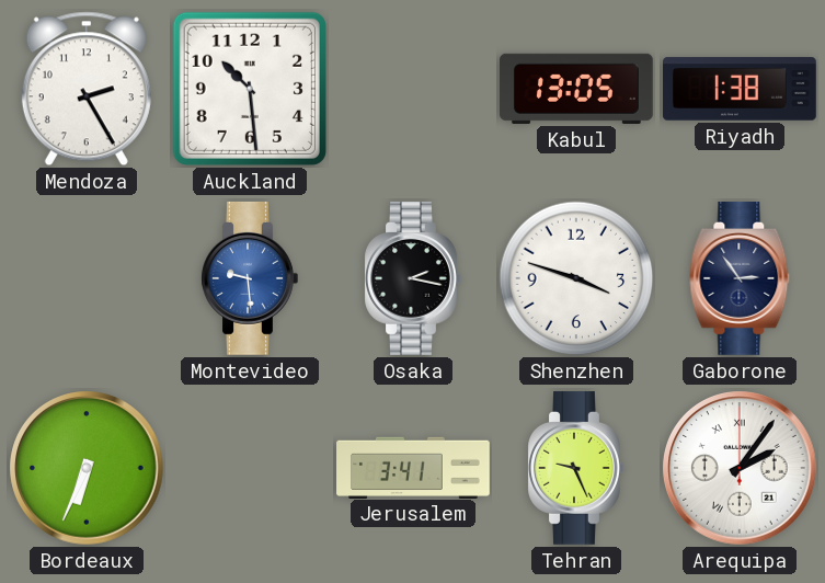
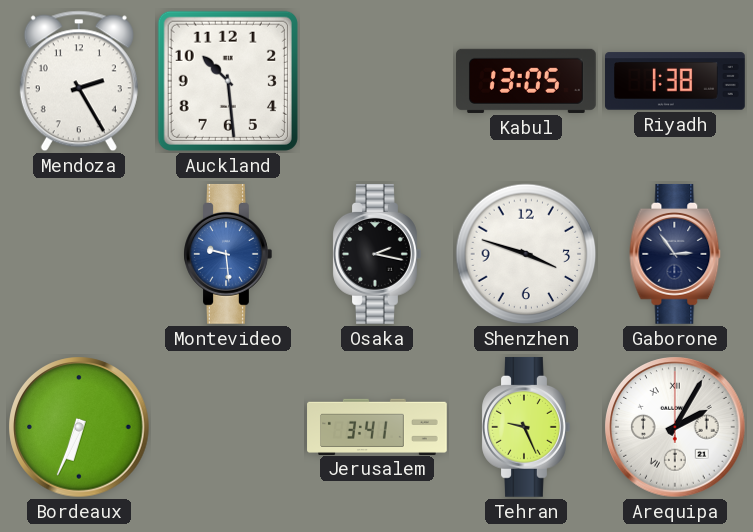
Arequipa: 2:06 -> 2:05 (675, 427)
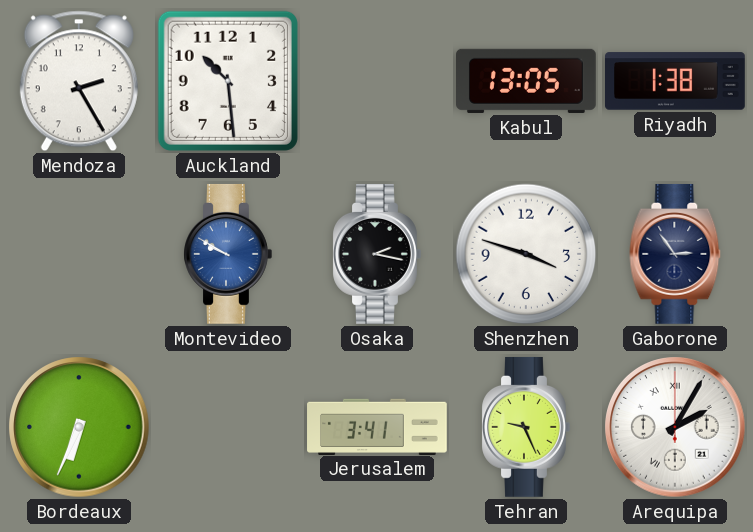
Montevideo: 9:29 -> 9:50 (228, 254)
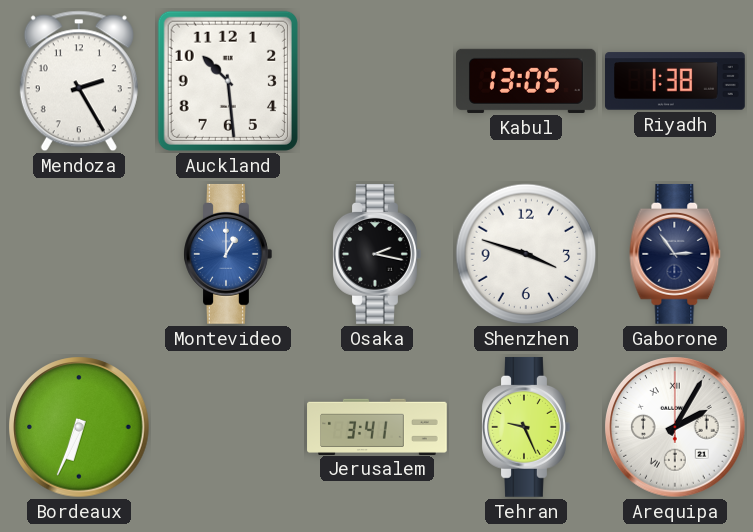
Montevideo: 9:50 -> 1:00 (228, 254)
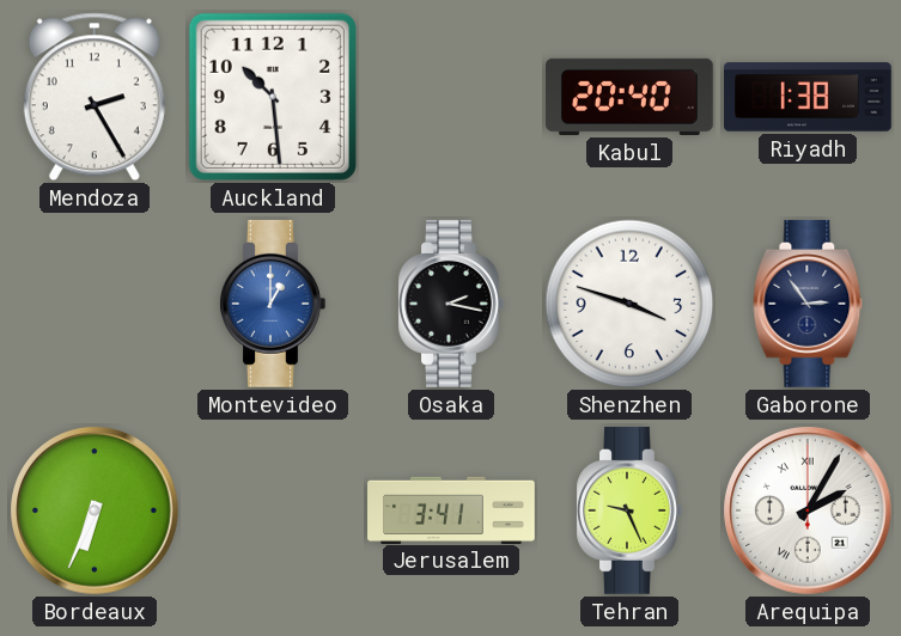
Kabul: 13:05 -> 20:40 (631, 97)
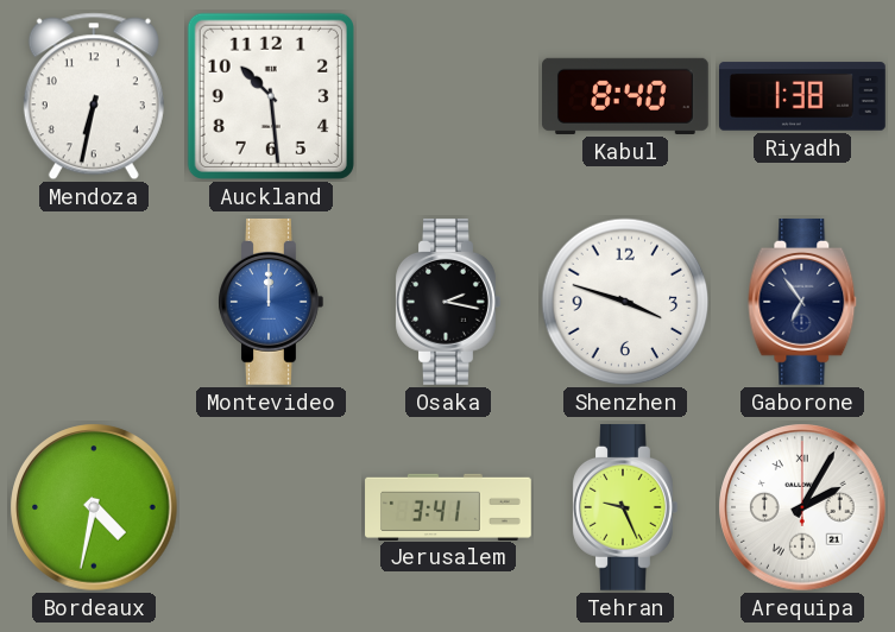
Mendoza: 2:25 -> 6:32 (94, 96)
Kabul: 20:40 -> 8:40 (626, 96)
Montevideo: 1:00 -> 12:00 (271, 302)
Gaborone: 2:54 -> 6:54 (802, 302)
Bordeaux: 6:34 -> 4:32 (94, 507)
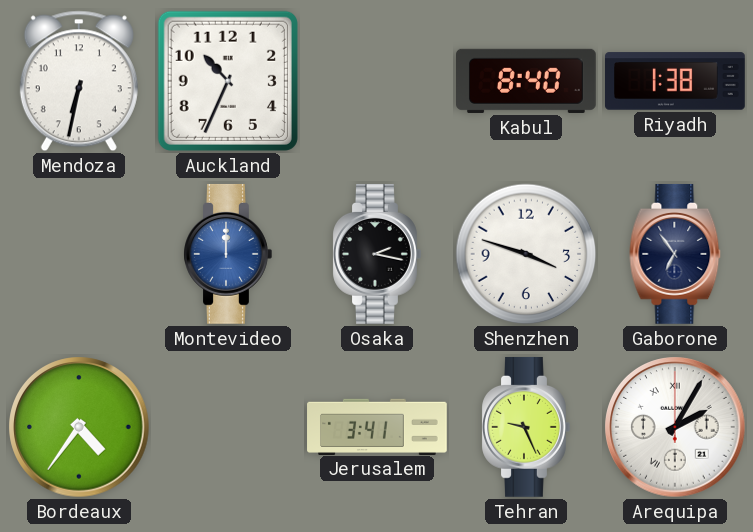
Auckland: 10:29 -> 10:34 (228, 81)
Bordeaux: 4:32 -> 4:36 (79, 427)
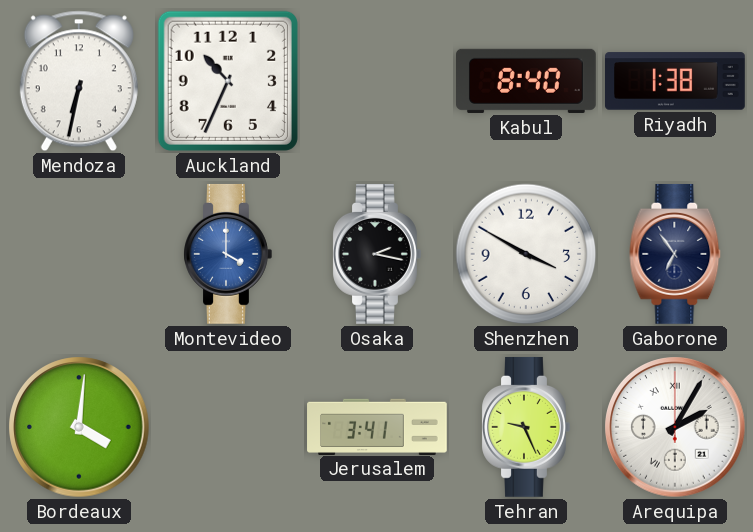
Montevideo: 12:00 -> 4:00 (228, 254)
Shenzhen: 3:48 -> 3:50 (526, 254)
Bordeaux: 4:36 -> 4:01 (79, 427)
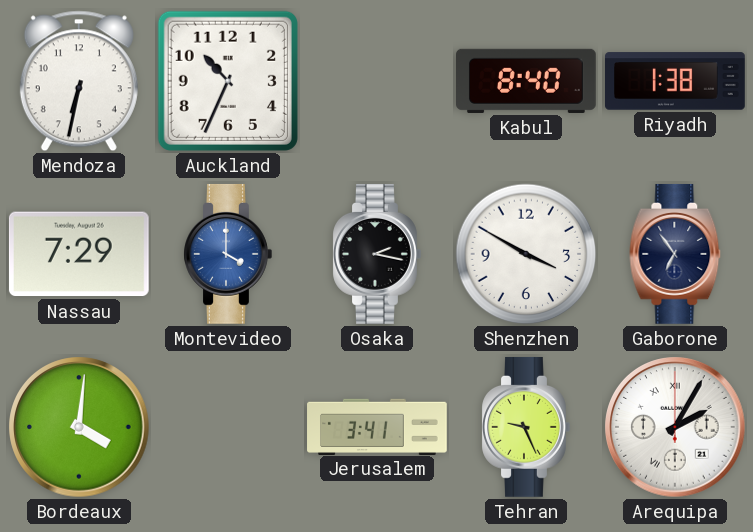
Nassau: none -> 7:29 (79, 254)
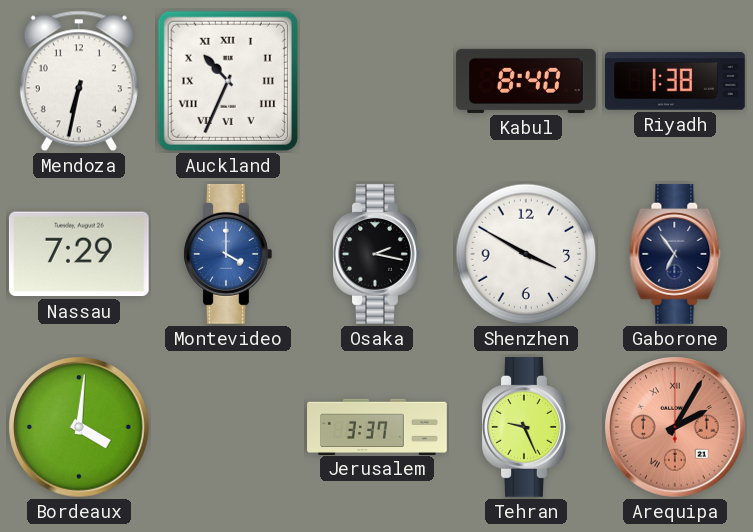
Auckland numerals: Arabic -> Roman (228, 81)
Jerusalem: 3:41 -> 3:37 (377, 426)
Arequipa dial: white -> salmon (675, 427)
